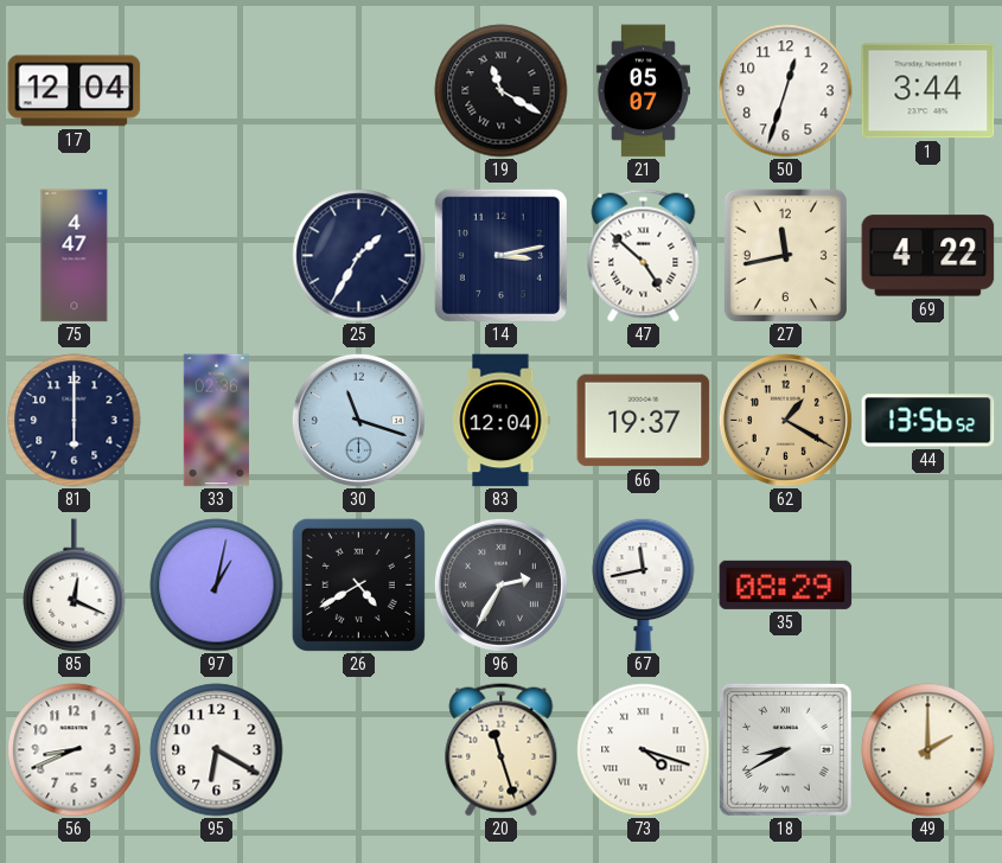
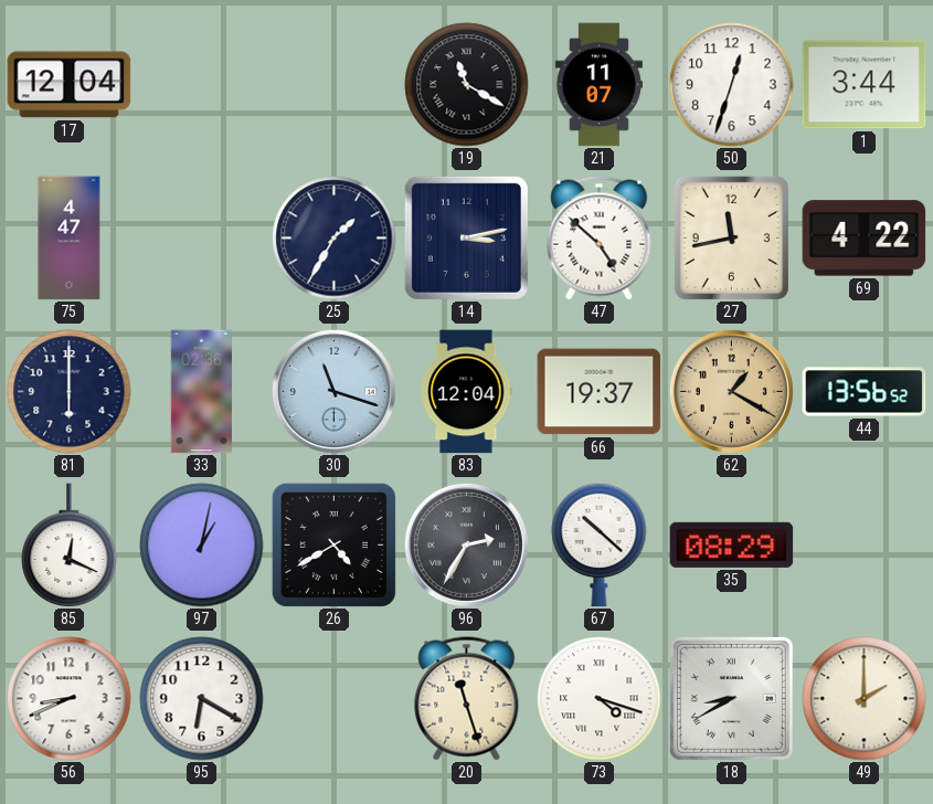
21: 05:07 -> 11:07 (598, 85)
67: 11:43 -> 10:22 (600, 544)
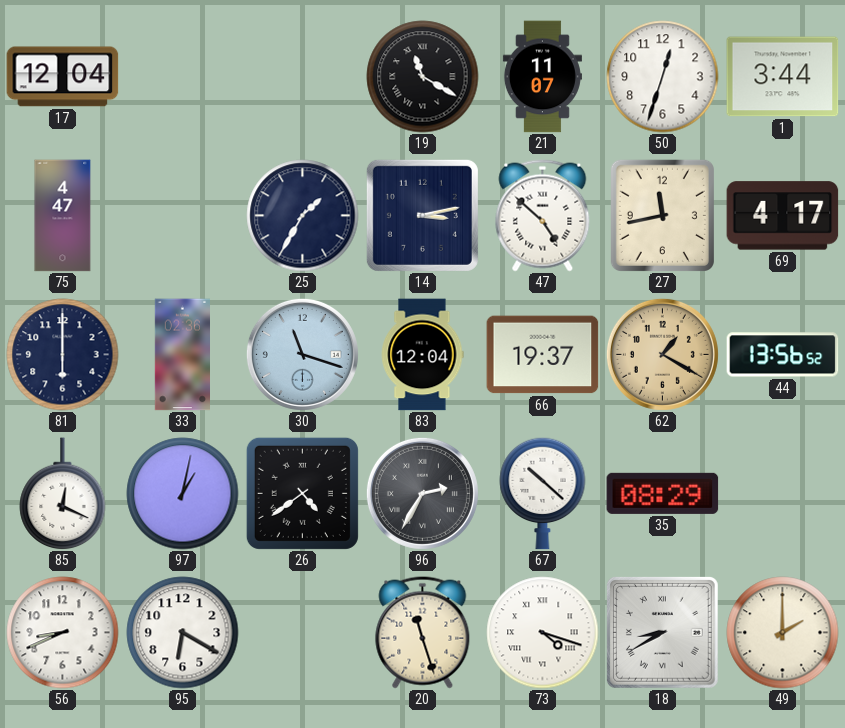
69: 4:22 -> 4:17 (783, 216)
26: 4:40 -> 4:39 (302, 493)
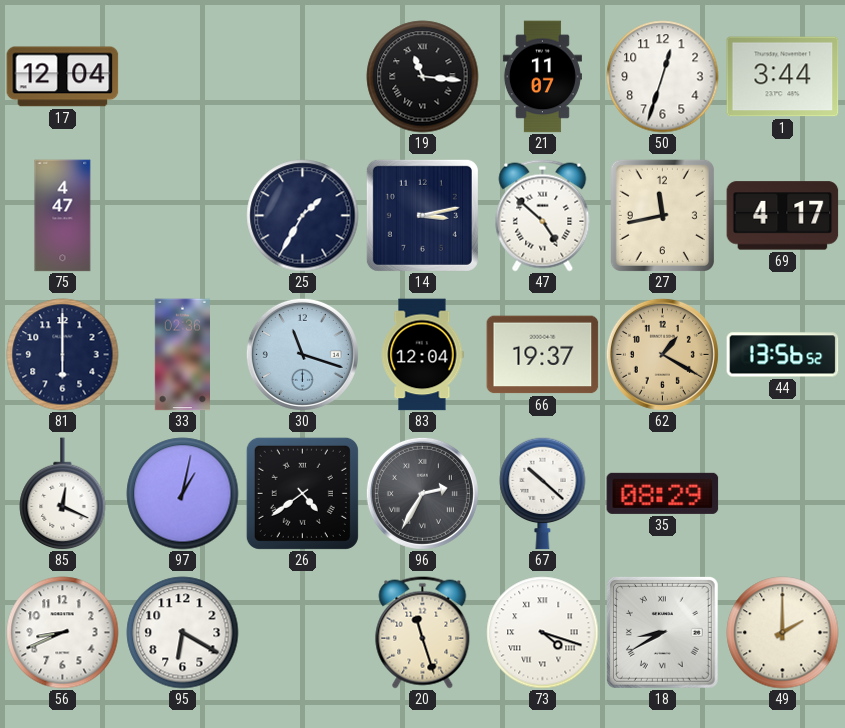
19: 11:20 -> 11:16 (423, 77)
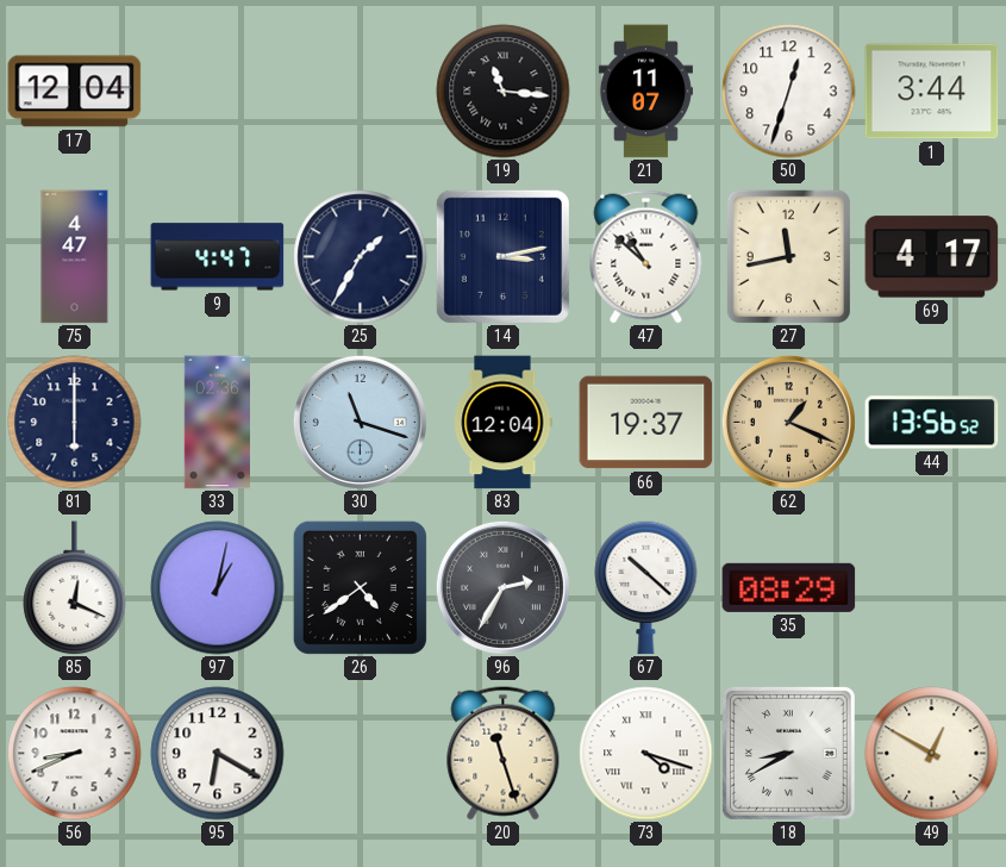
9: none -> 4:47 (218, 257)
47: 4:52 -> 10:52 (646, 257)
62: 1:20 -> 1:19 (788, 422)
49: 2:00 -> 12:50 (932, 754)
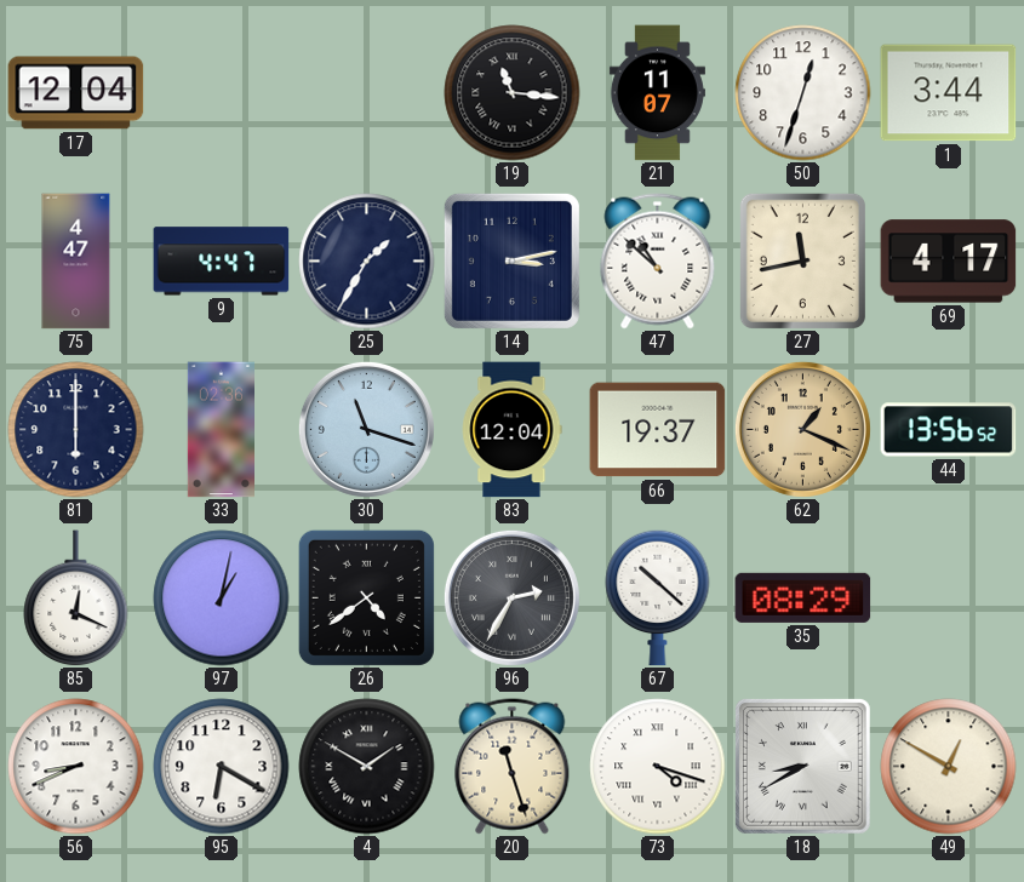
4: none -> 1:50 (367, 767)
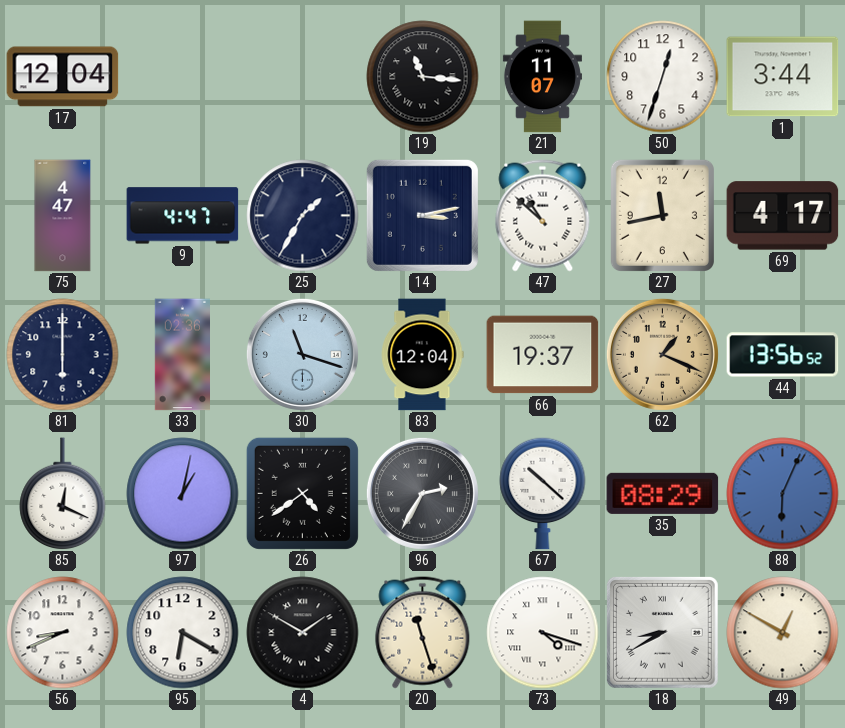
88: none -> 6:04 (783, 494)
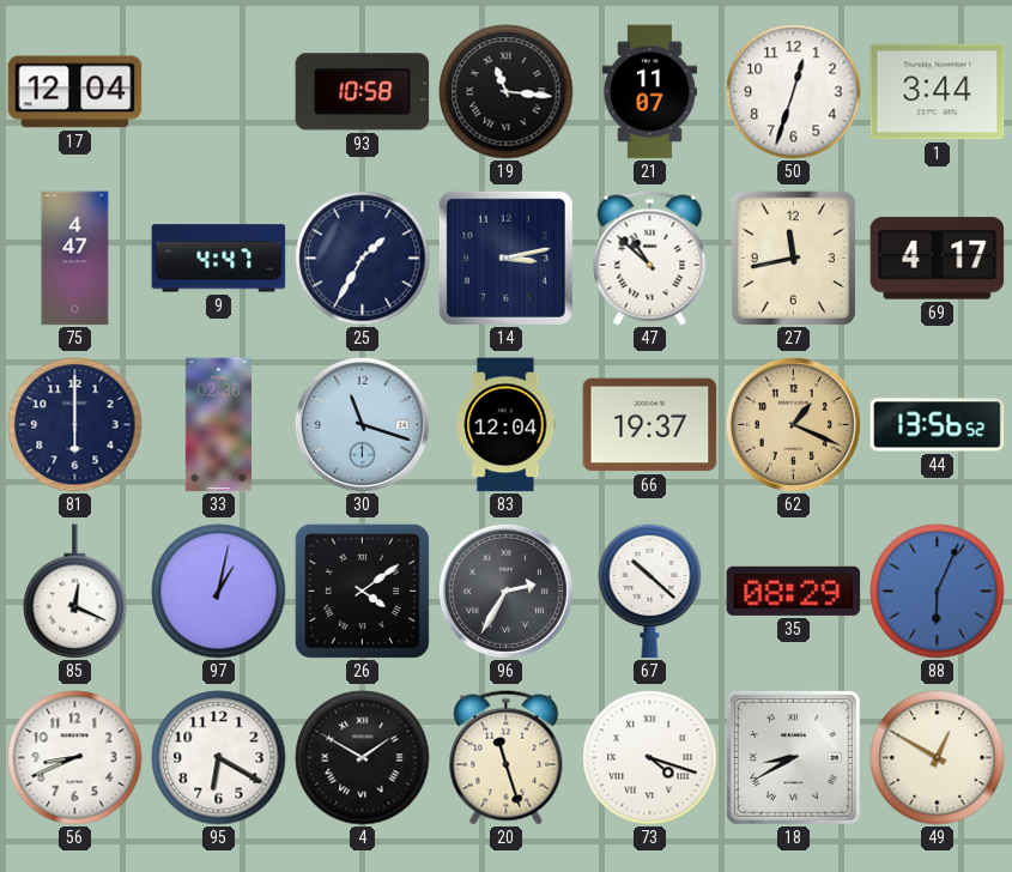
93: none -> 10:58 (363, 92)
26: 4:39 -> 4:09 (362, 591)
